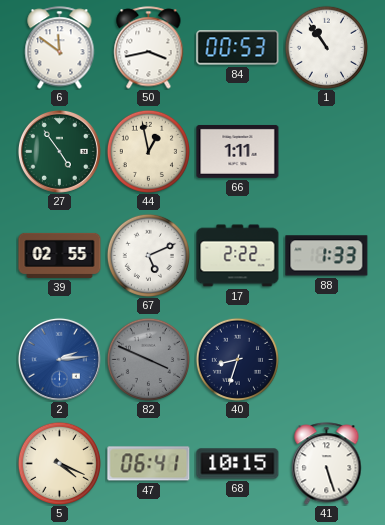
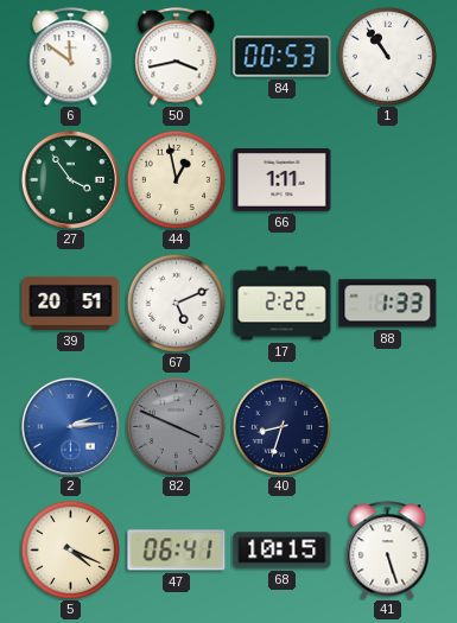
27: 4:54 -> 3:54 (70, 179)
39: 02:55 -> 20:51 (71, 303)
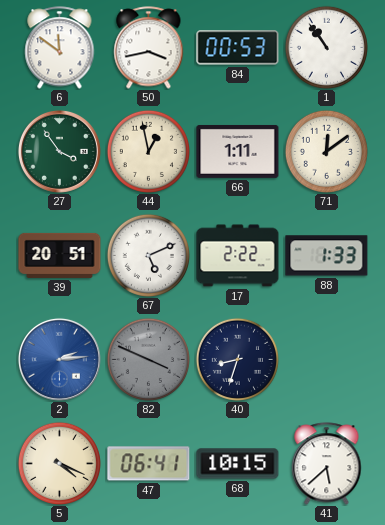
71: none -> 12:09 (326, 151)
41: 5:27 -> 5:38 (327, 464)
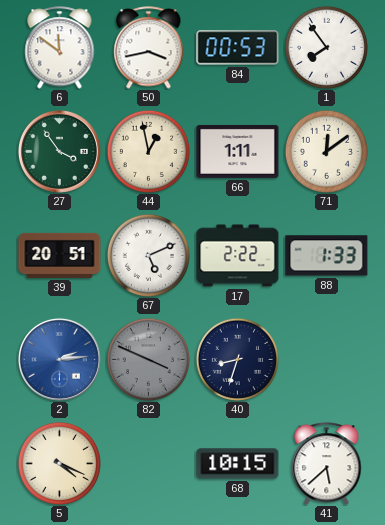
1: 10:54 -> 7:54 (326, 47)
47: 06:41 -> none (149, 464)
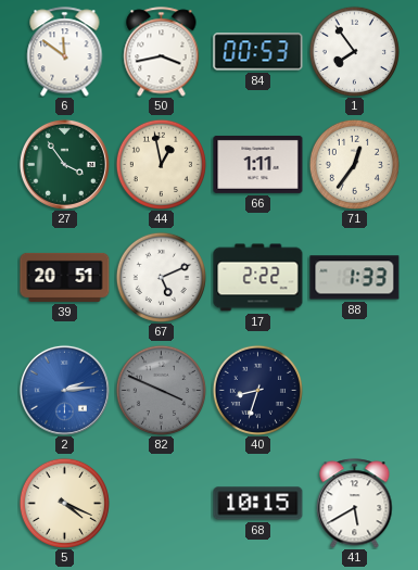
71: 12:09 -> 12:36 (354, 164)
41: 5:38 -> 5:40 (355, 504)
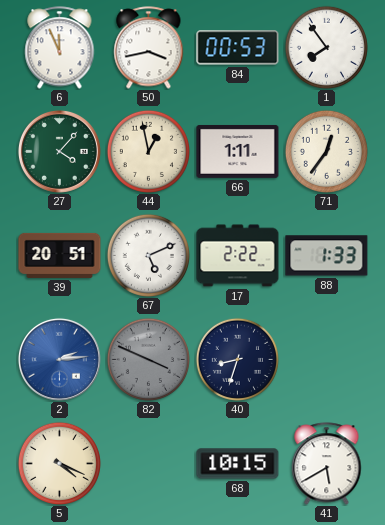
6: 11:51 -> 11:56 (60, 48)
27: 3:54 -> 4:07 (59, 151)
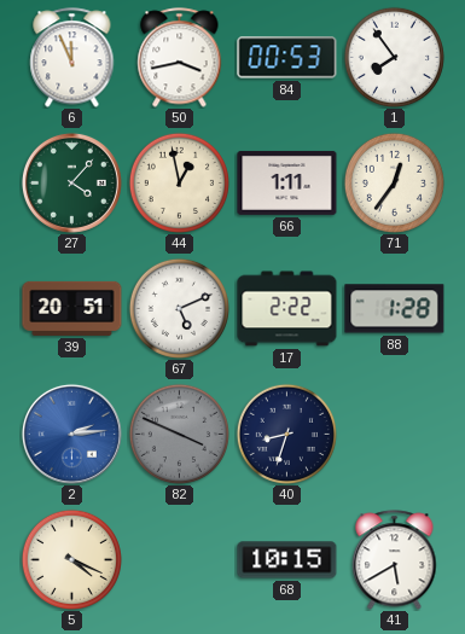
88: 1:33 -> 1:28 (395, 309)
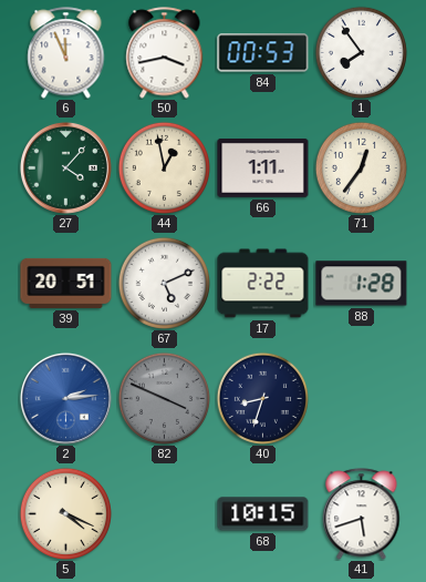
41: 5:40 -> 5:42 (362, 514)
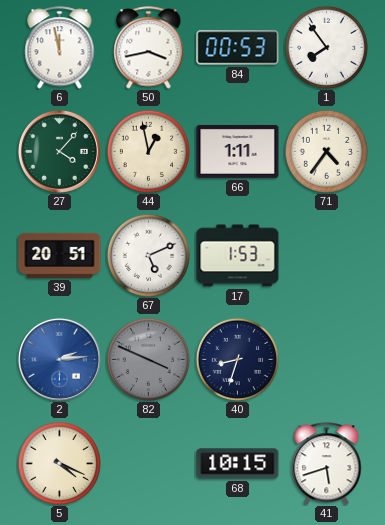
6: 11:56 -> 11:58 (60, 48)
71: 12:36 -> 4:36 (326, 151)
17: 2:22 -> 1:53 (238, 256)
88: 1:28 -> none (362, 284)
